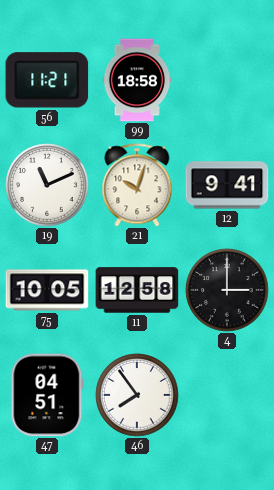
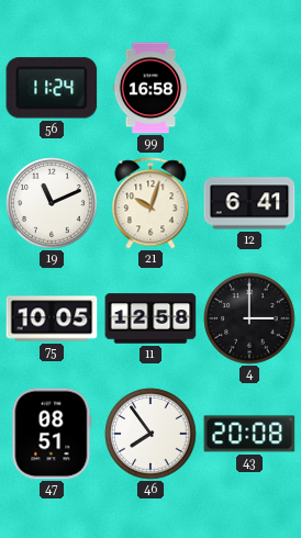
56: 11:21 -> 11:24 (52, 88)
99: 18:58 -> 16:58 (150, 88)
12: 9:41 -> 6:41 (249, 203)
47: 04:51 -> 08:51 (52, 434)
43: none -> 20:08 (249, 434)
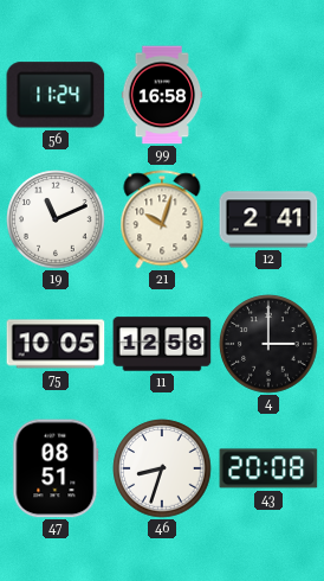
12: 6:41 -> 2:41 (268, 219)
46: 7:54 -> 8:33 (162, 468)
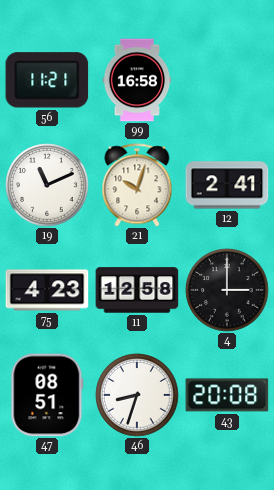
56: 11:24 -> 11:21 (47, 80)
75: 10:05 -> 4:23 (47, 290)
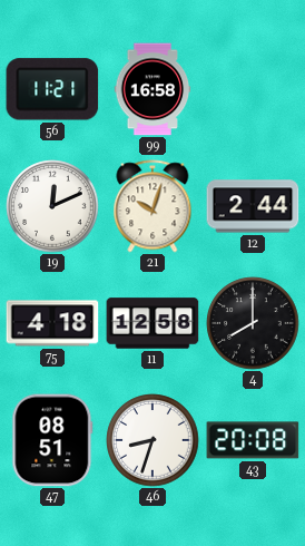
19: 11:11 -> 12:11 (52, 206)
12: 2:41 -> 2:44 (253, 206)
75: 4:23 -> 4:18 (52, 323)
4: 3:00 -> 8:00 (253, 323)
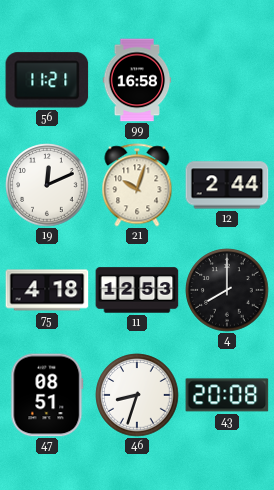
11: 12:58 -> 12:53 (137, 290)
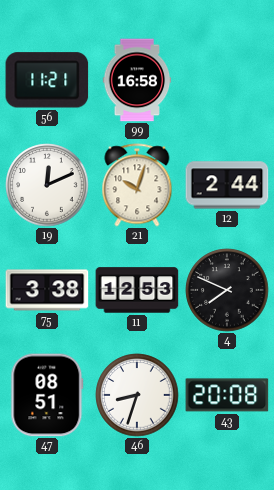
75: 4:18 -> 3:38 (47, 290)
4: 8:00 -> 7:49 (227, 290)
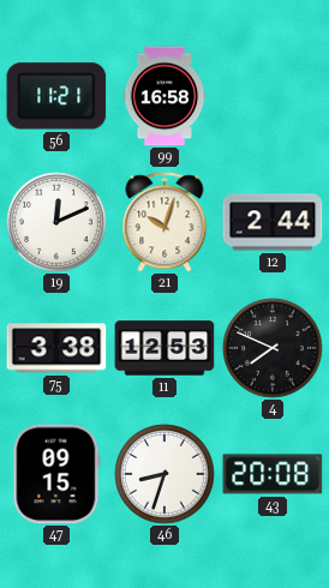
47: 08:51 -> 09:15 (56, 474)
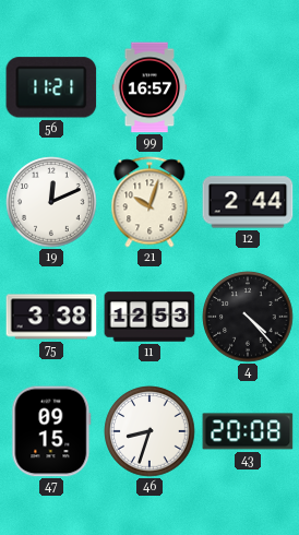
99: 16:58 -> 16:57 (149, 87)
4: 7:49 -> 4:23 (248, 317)
